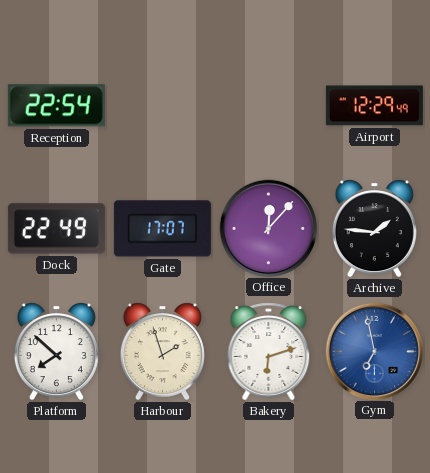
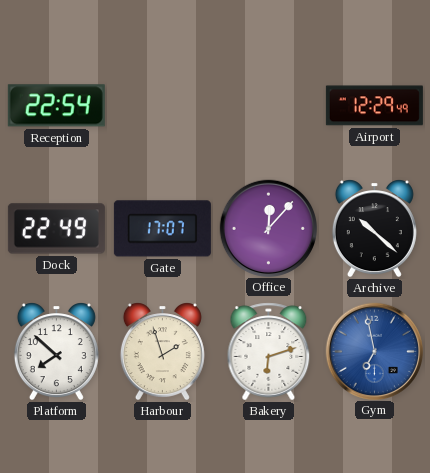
Archive: 1:46 -> 10:22 (374, 229)
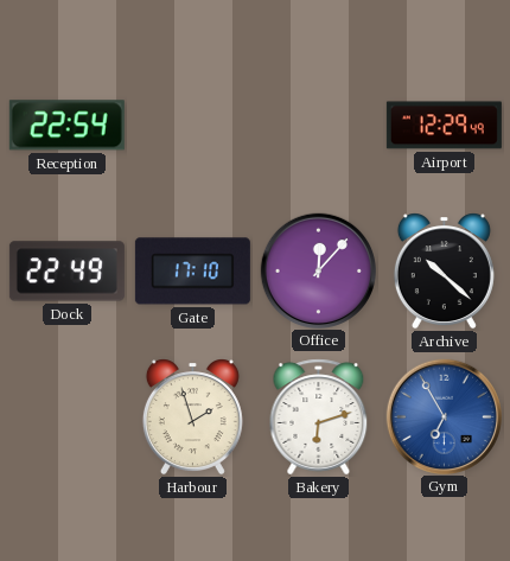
Gate: 17:07 -> 17:10 (192, 272)
Platform: 7:52 -> none (56, 352)
Gym: 6:58 -> 6:55 (444, 416)
